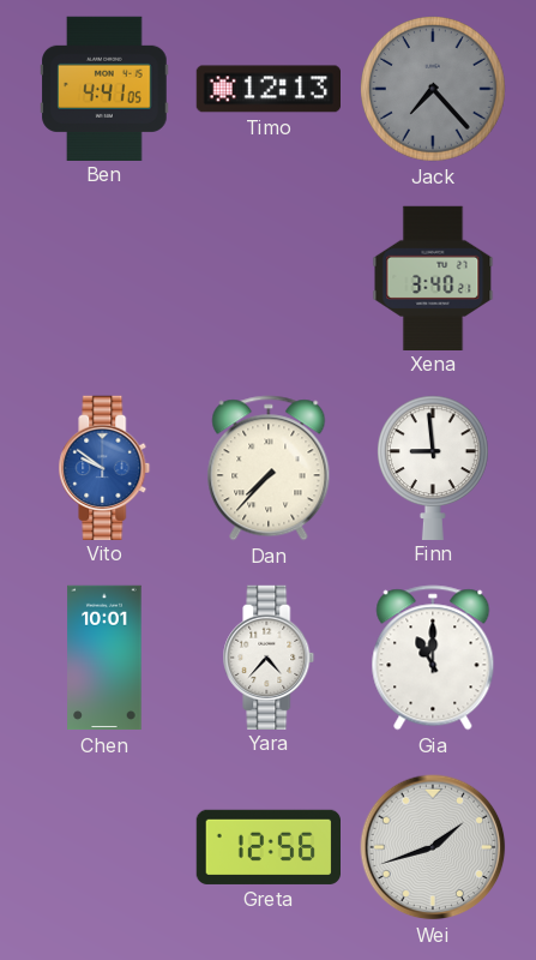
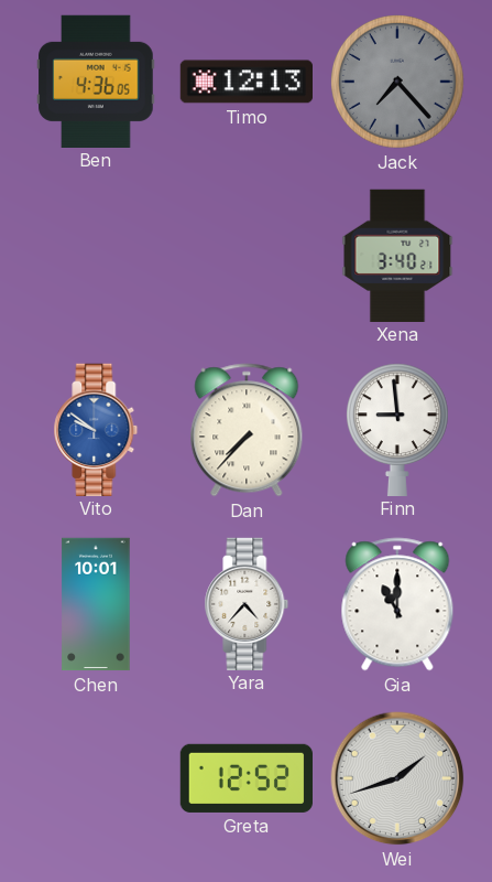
Ben: 4:41 -> 4:36 (96, 80)
Greta: 12:56 -> 12:52 (245, 778)
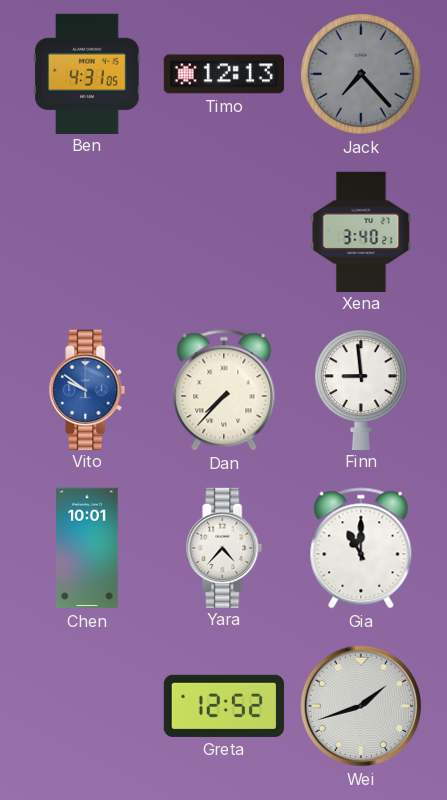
Ben: 4:36 -> 4:31 (87, 73)
